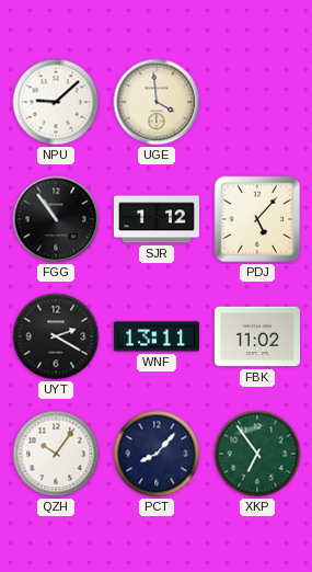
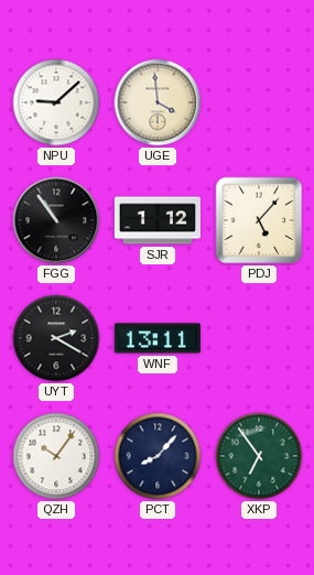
FBK: 11:02 -> none (257, 336)
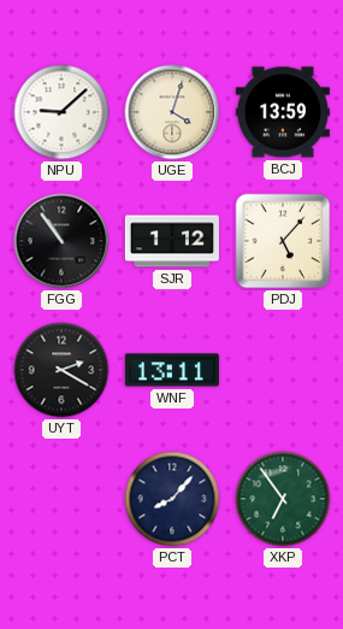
UGE: 3:59 -> 4:03 (172, 112)
BCJ: none -> 13:59 (283, 112)
QZH: 10:06 -> none (56, 456)
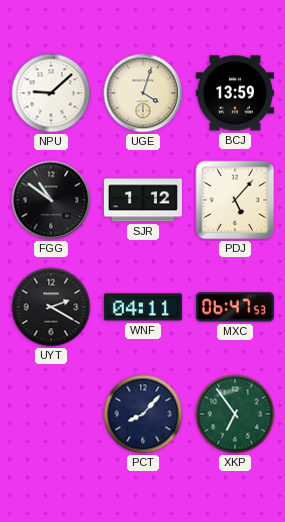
FGG: 10:54 -> 10:51 (51, 200)
WNF: 13:11 -> 04:11 (143, 307)
MXC: none -> 06:47 (235, 307)
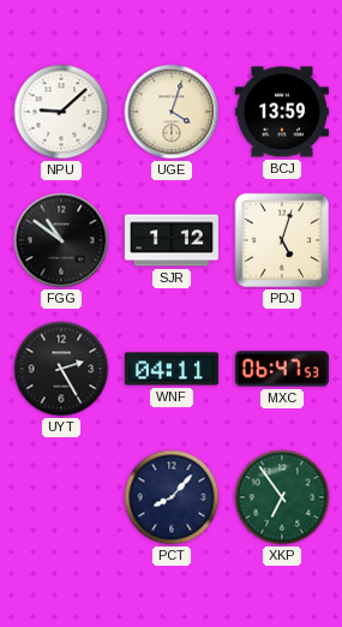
PDJ: 5:07 -> 5:03 (282, 240)
UYT: 2:20 -> 2:25 (61, 369)
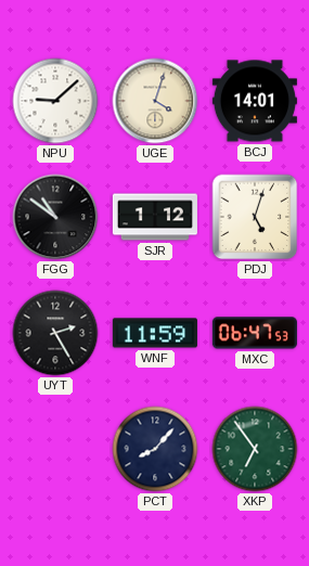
BCJ: 13:59 -> 14:01 (255, 101)
WNF: 04:11 -> 11:59 (155, 333)
